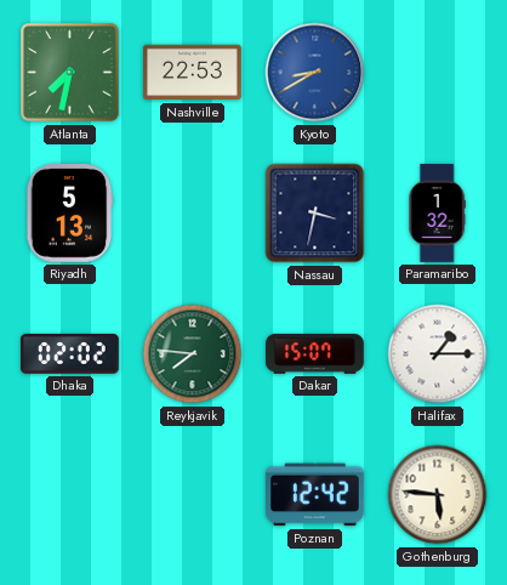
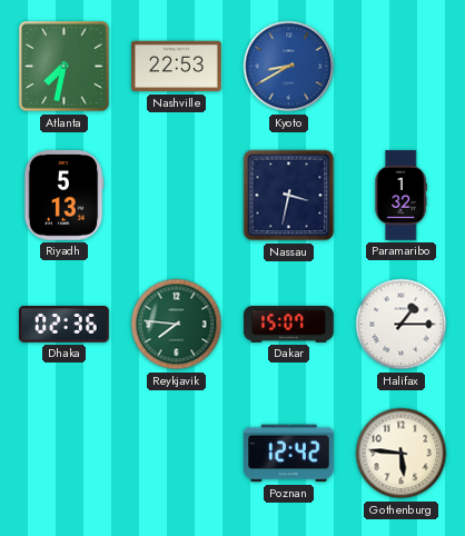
Dhaka: 02:02 -> 02:36 (65, 325)
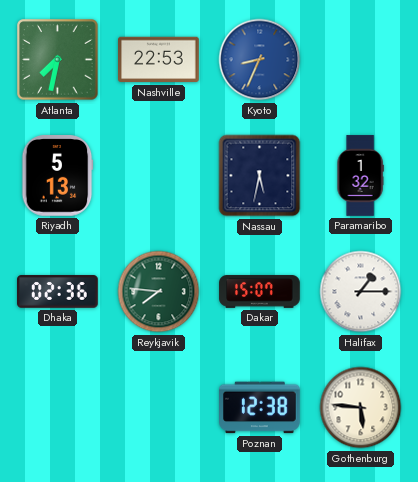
Kyoto: 8:40 -> 8:34 (260, 60)
Nassau: 3:32 -> 5:32 (260, 176)
Poznan: 12:42 -> 12:38 (260, 408)
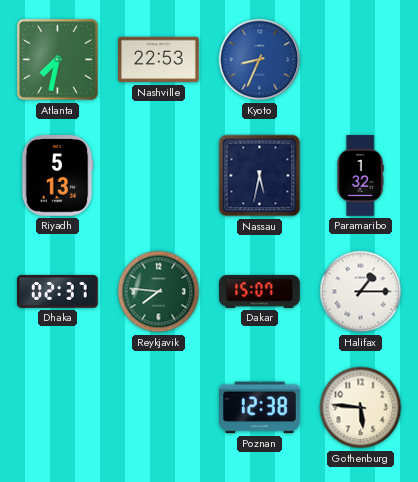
Dhaka: 02:36 -> 02:37 (58, 292)
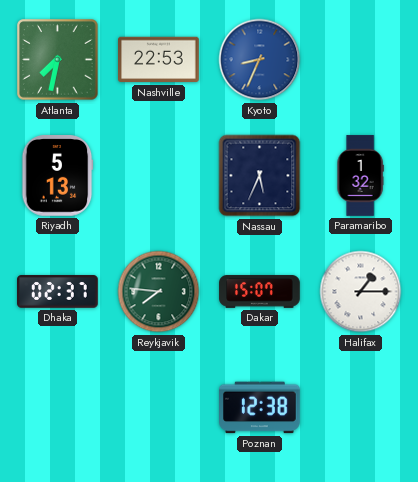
Nassau: 5:32 -> 5:34 (260, 176)
Gothenburg: 5:46 -> none (361, 408)
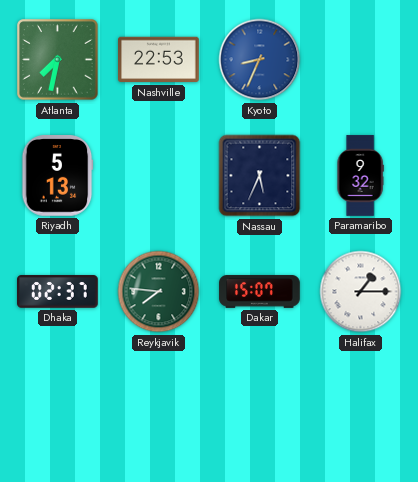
Paramaribo: 1:32 -> 9:32 (360, 176)
Poznan: 12:38 -> none (260, 408)
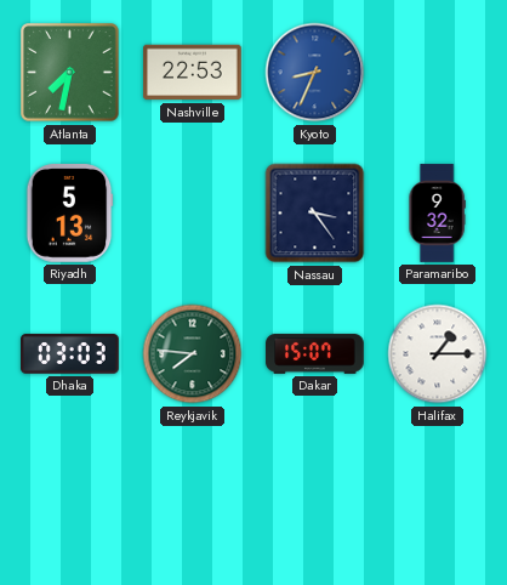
Nassau: 5:34 -> 3:24 (315, 214)
Dhaka: 02:37 -> 03:03 (70, 354)
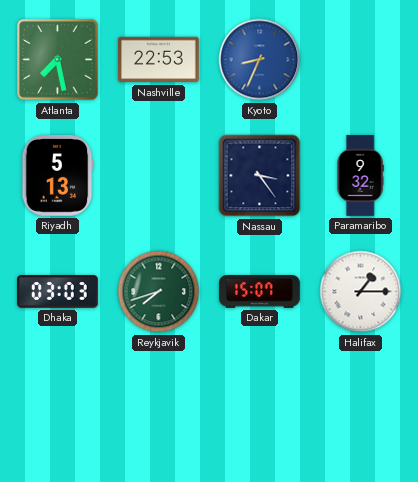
Atlanta: 7:32 -> 7:28 (58, 60)
Reykjavik: 7:46 -> 7:42 (159, 292)
